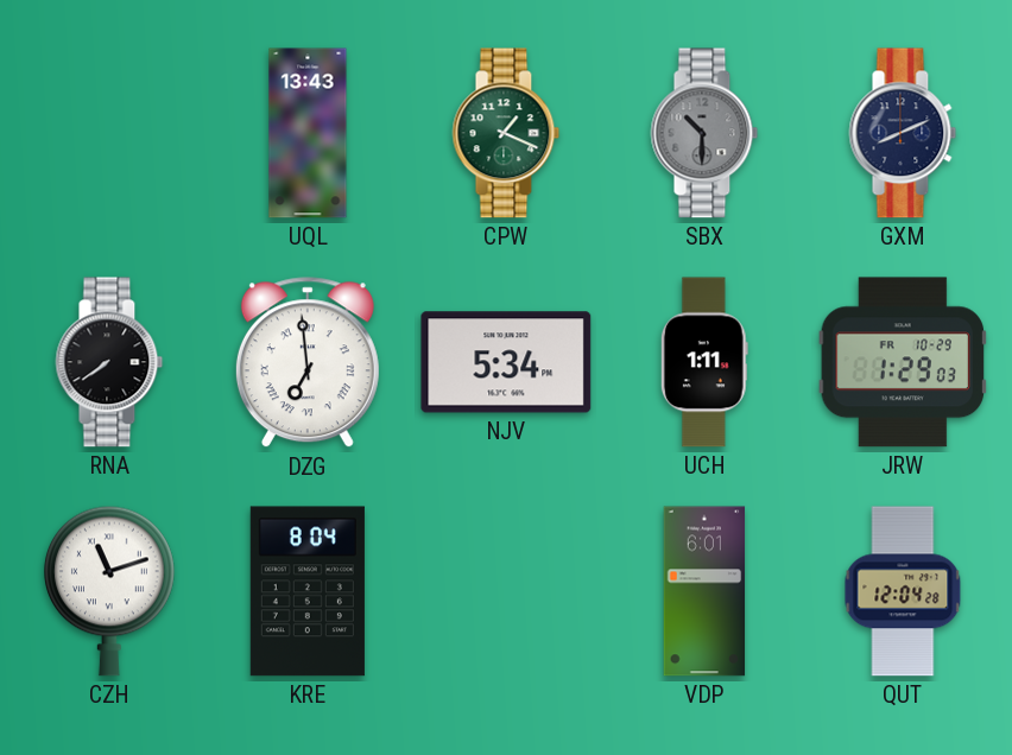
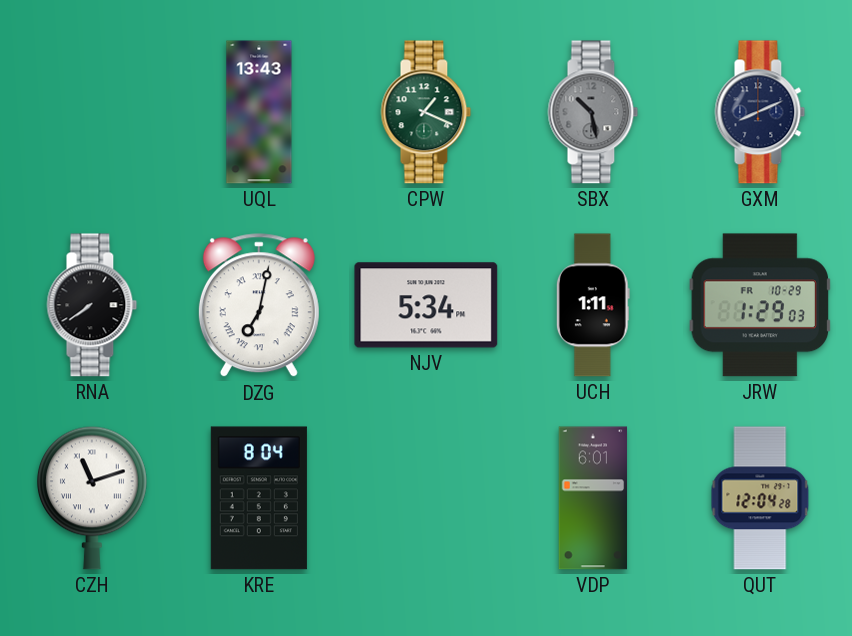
SBX: 10:30 -> 10:28 (593, 112)
DZG: 6:59 -> 7:02 (259, 306)
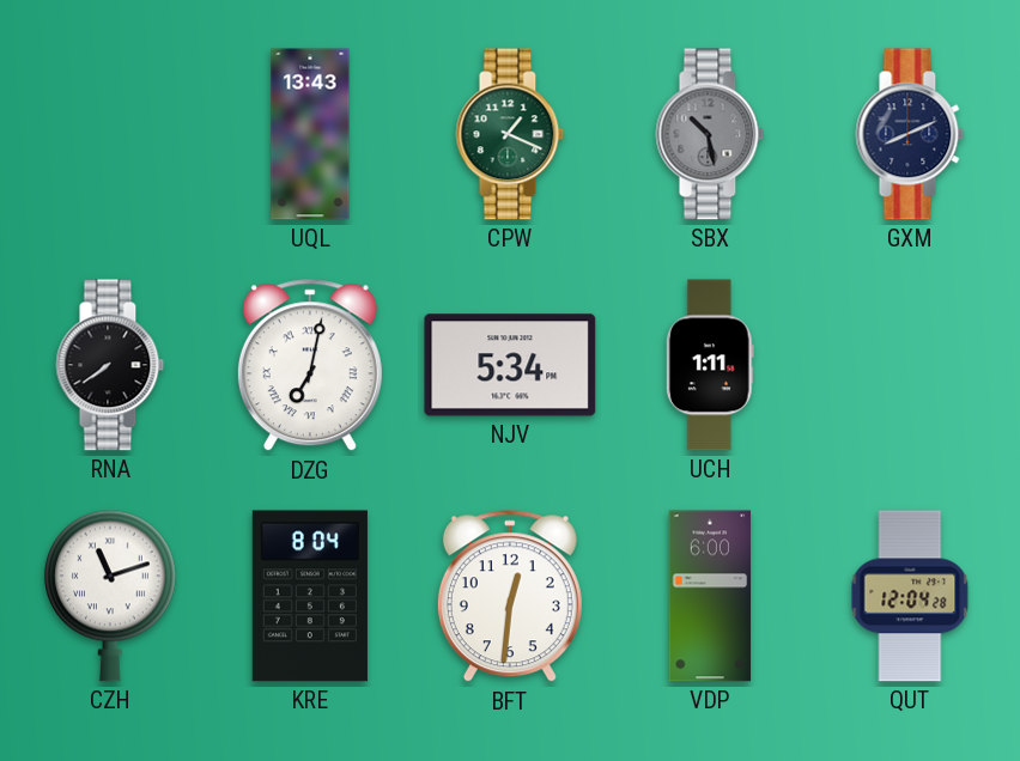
JRW: 1:29 -> none (759, 305)
BFT: none -> 12:31 (510, 597)
VDP: 6:01 -> 6:00 (710, 596)
